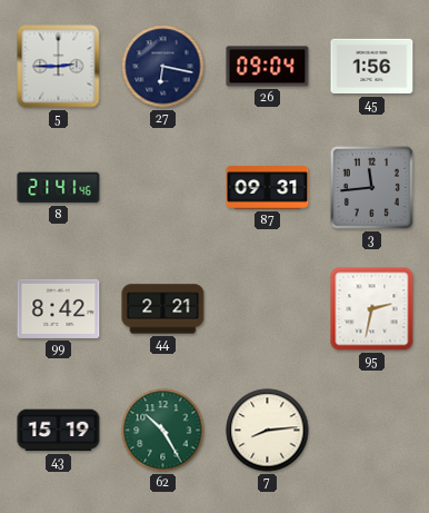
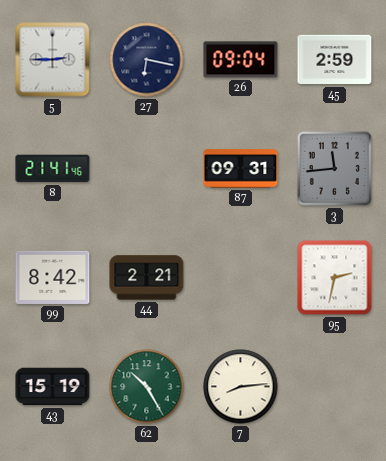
45: 1:56 -> 2:59 (335, 60)
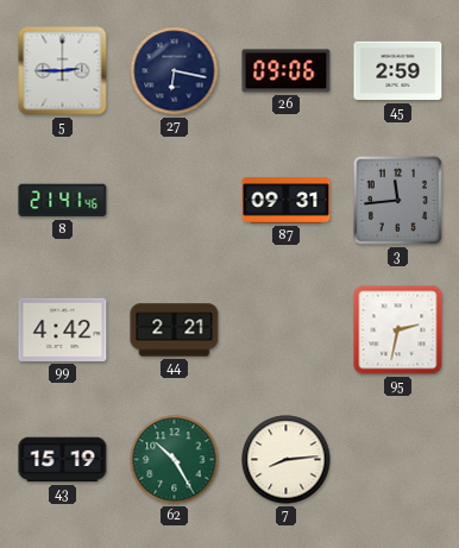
26: 09:04 -> 09:06 (287, 71)
99: 8:42 -> 4:42 (63, 329)
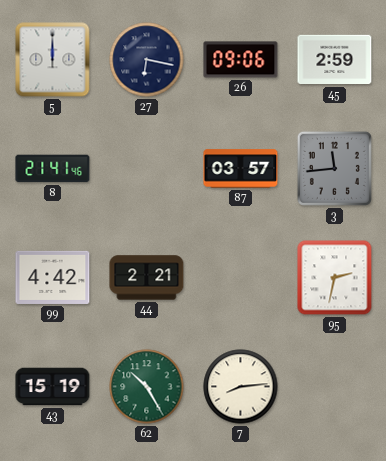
5: 2:45 -> 12:00 (53, 60)
87: 09:31 -> 03:57 (241, 169)
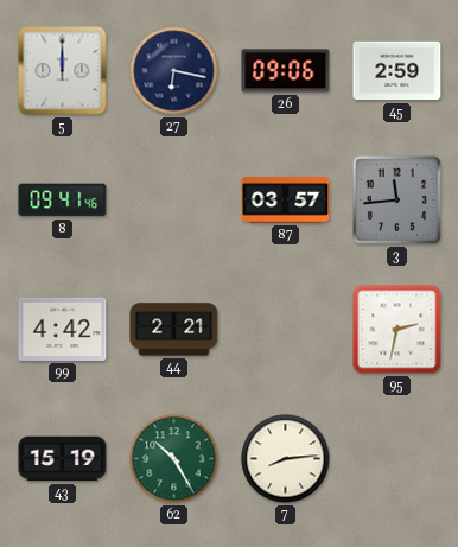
8: 21:41 -> 09:41 (63, 201)
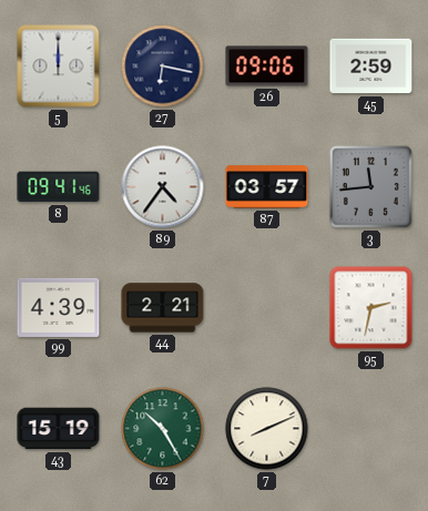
89: none -> 4:36 (163, 187)
99: 4:42 -> 4:39 (59, 307)
7: 8:14 -> 8:11 (267, 429)
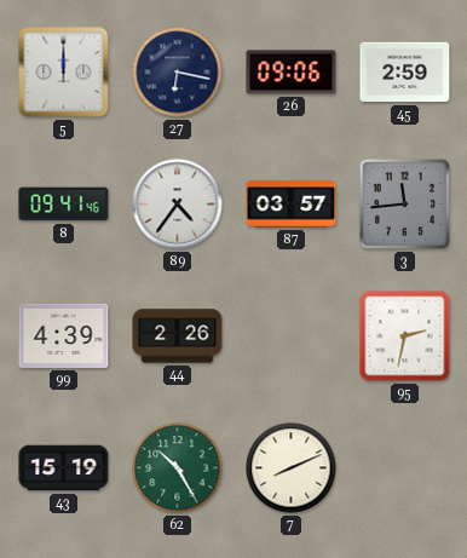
44: 2:21 -> 2:26 (178, 336)
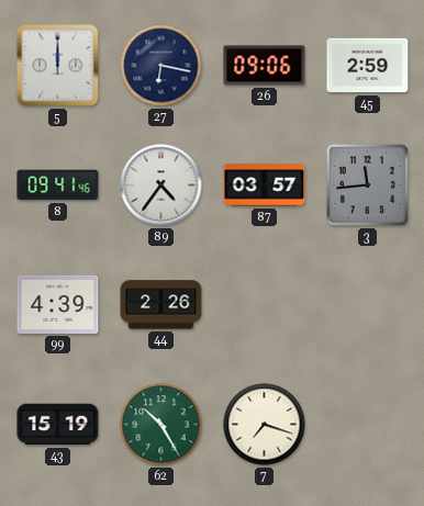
95: 2:32 -> none (405, 336)
7: 8:11 -> 7:18 (265, 425)
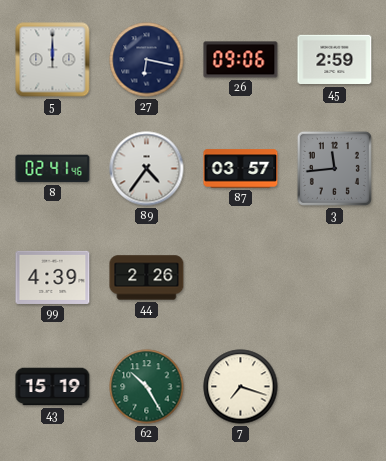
8: 09:41 -> 02:41 (53, 169)
